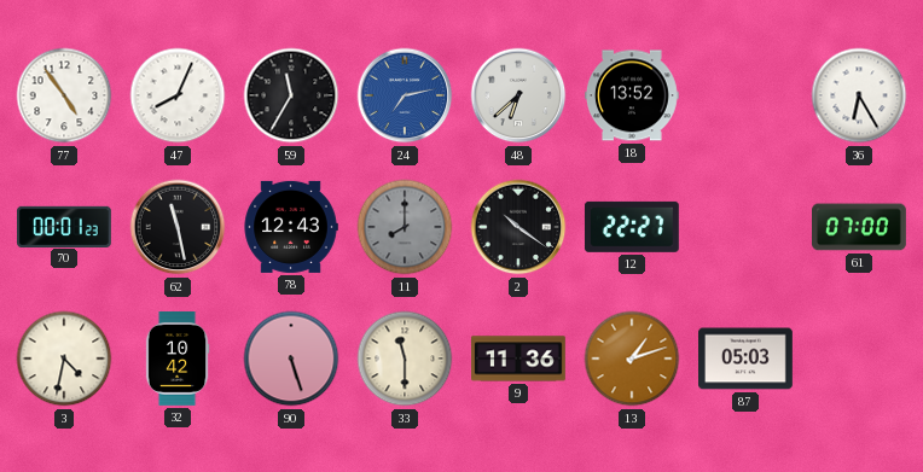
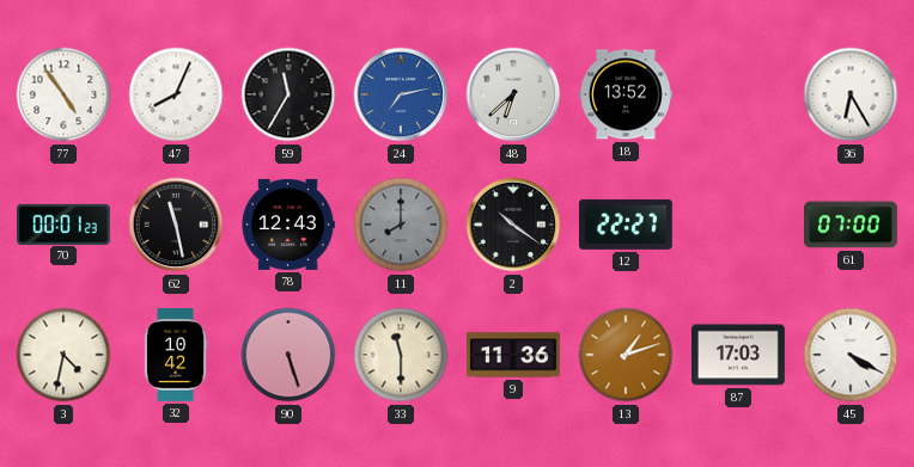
87: 05:03 -> 17:03 (739, 355)
45: none -> 4:20 (851, 355)
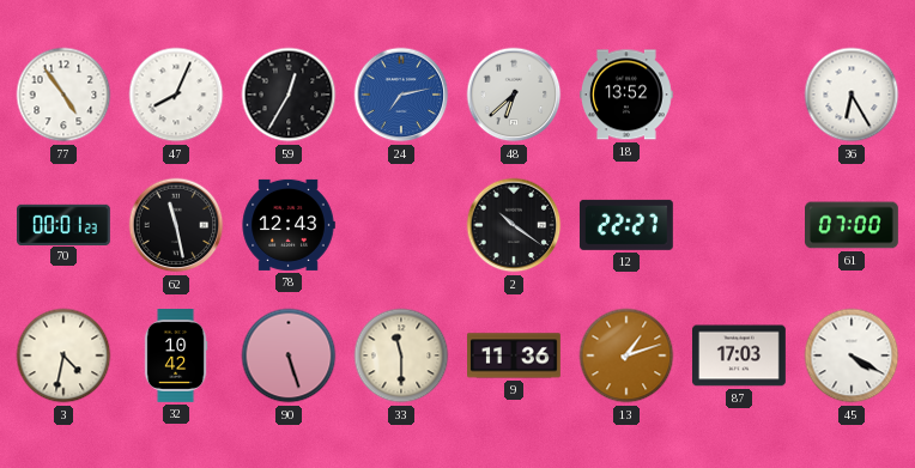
59: 11:35 -> 12:35 (289, 95)
11: 8:00 -> none (401, 225)
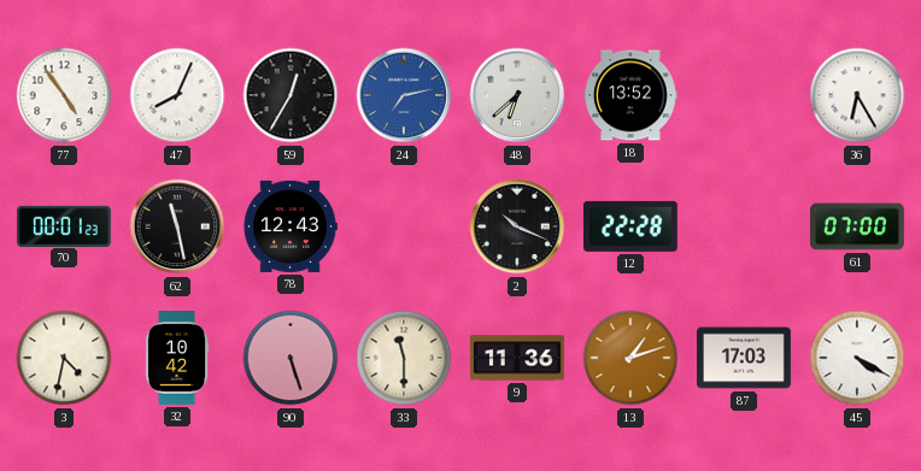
2: 10:21 -> 10:19 (517, 226)
12: 22:27 -> 22:28 (630, 226)
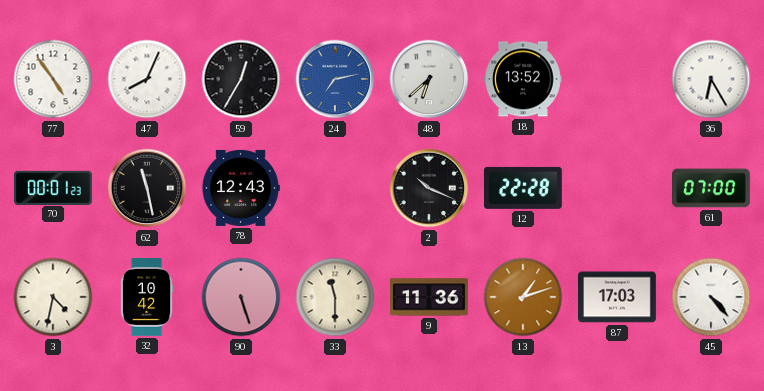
45: 4:20 -> 4:23 (711, 297)
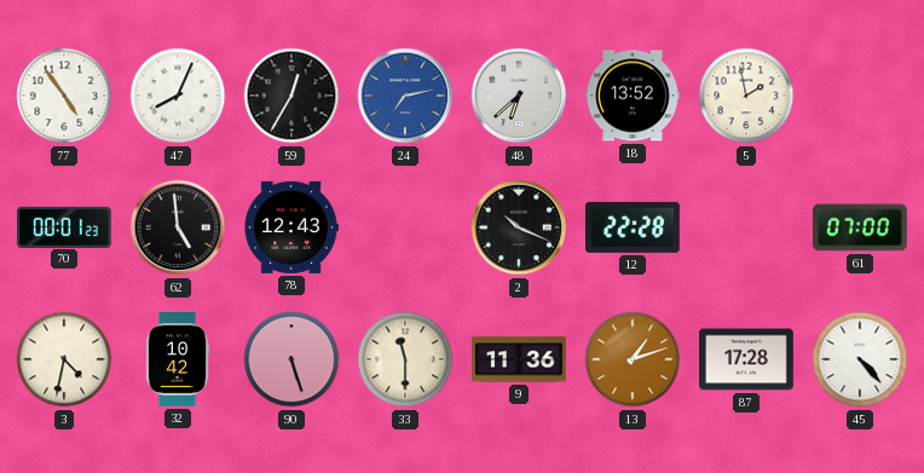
5: none -> 1:58 (746, 96)
36: 6:25 -> none (711, 79)
62: 11:28 -> 4:59 (178, 227)
87: 17:03 -> 17:28 (747, 359)
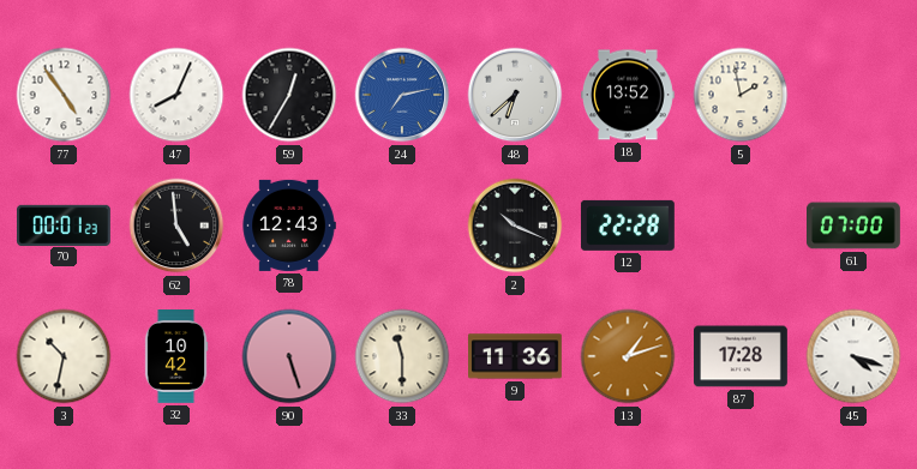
3: 4:32 -> 10:32 (64, 356)
45: 4:23 -> 4:18 (853, 356)
